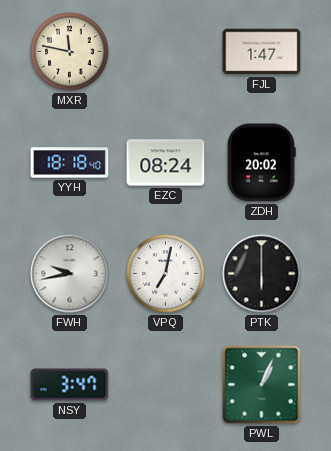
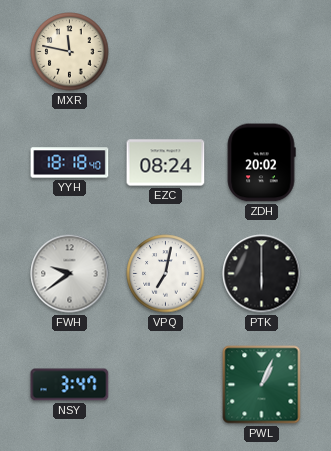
FJL: 1:47 -> none (262, 52)
FWH: 9:43 -> 9:39 (70, 274)
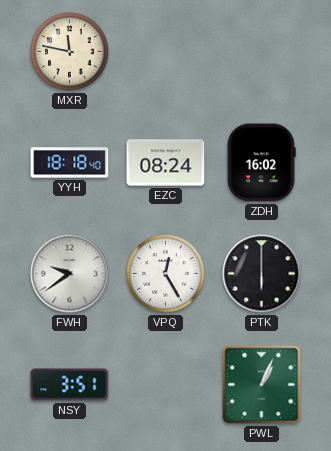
ZDH: 20:02 -> 16:02 (261, 163)
VPQ: 7:02 -> 12:25 (166, 274)
NSY: 3:47 -> 3:51 (70, 385)
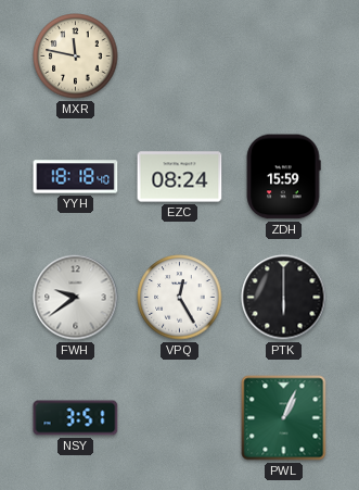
ZDH: 16:02 -> 15:59 (283, 177)
